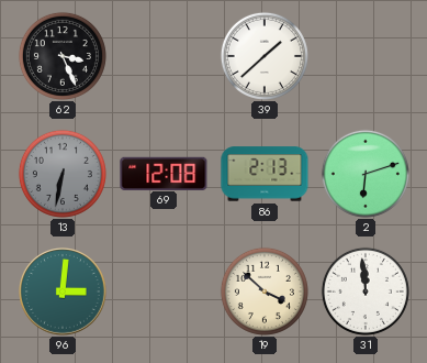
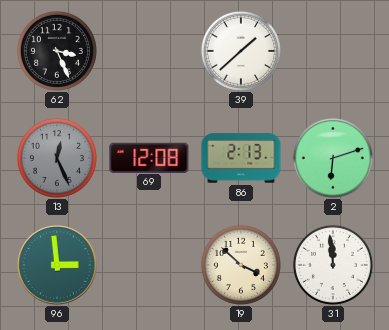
13: 6:32 -> 12:26 (57, 158)
96: 3:01 -> 2:59 (58, 266)
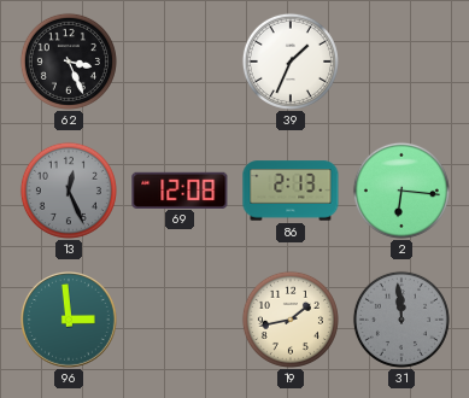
39: 1:38 -> 1:34 (291, 62)
2: 6:12 -> 6:16 (401, 191)
19: 3:52 -> 1:43 (291, 320)
31 dial: white -> grey (401, 320)
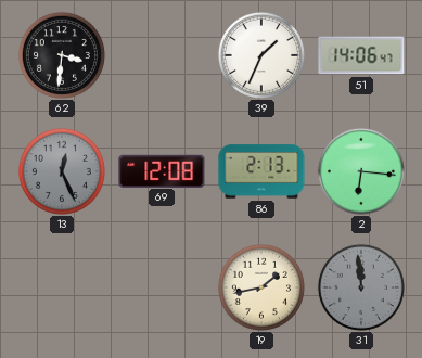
62: 3:26 -> 3:31 (62, 55)
51: none -> 14:06 (361, 55)
96: 2:59 -> none (70, 321)
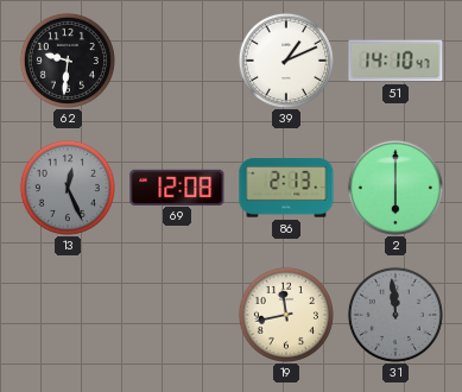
62: 3:31 -> 9:31 (68, 61)
39: 1:34 -> 1:11 (286, 61)
51: 14:06 -> 14:10 (395, 61)
2: 6:16 -> 6:00 (395, 188)
19: 1:43 -> 11:43 (286, 315)
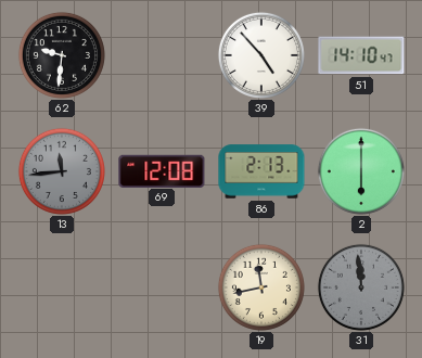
39: 1:11 -> 4:53 (261, 55)
13: 12:26 -> 11:44 (62, 171)
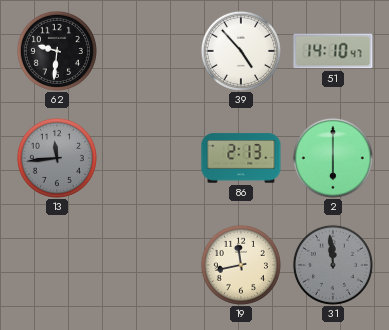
69: 12:08 -> none (162, 170)
